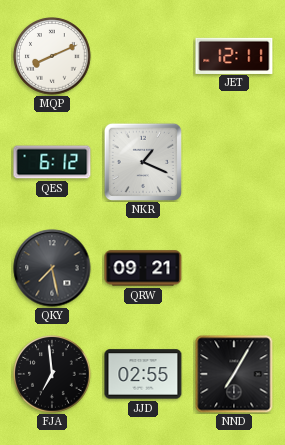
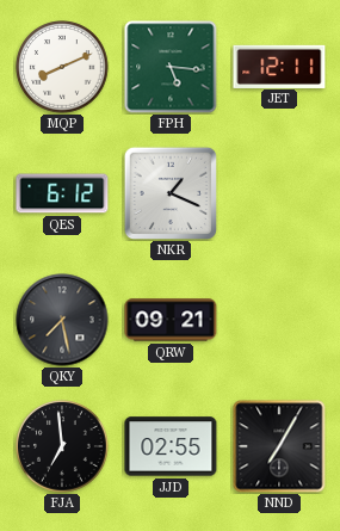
FPH: none -> 5:16 (171, 67)
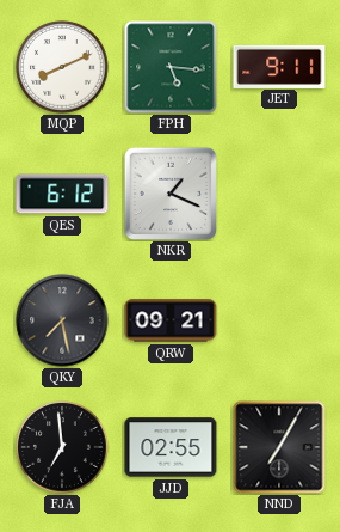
JET: 12:11 -> 9:11 (279, 66)
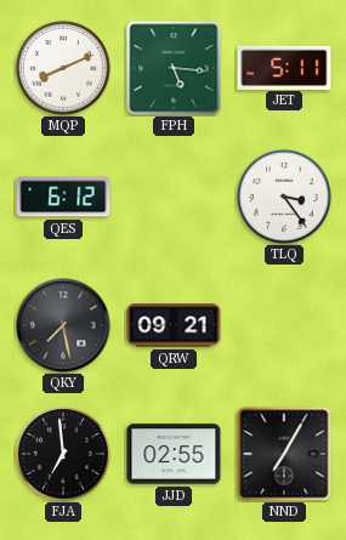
JET: 9:11 -> 5:11 (284, 67)
NKR: 1:19 -> none (169, 192)
TLQ: none -> 3:24 (284, 197)
